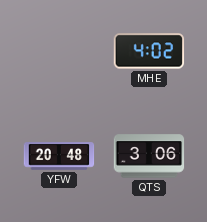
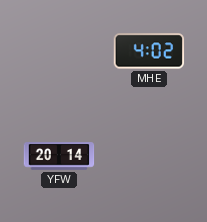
YFW: 20:48 -> 20:14 (59, 156)
QTS: 3:06 -> none (149, 156)
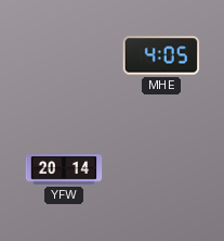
MHE: 4:02 -> 4:05 (161, 55)
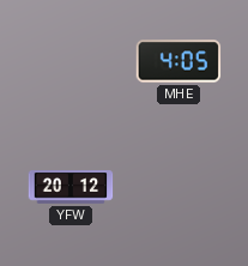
YFW: 20:14 -> 20:12 (71, 187)
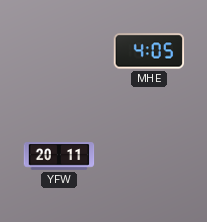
YFW: 20:12 -> 20:11 (59, 156)
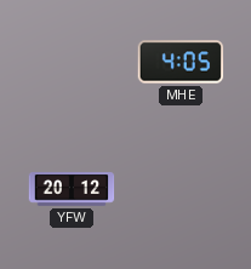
YFW: 20:11 -> 20:12 (72, 189)
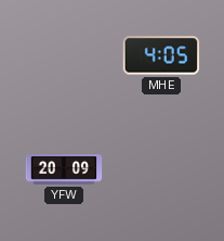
YFW: 20:12 -> 20:09 (64, 169)
